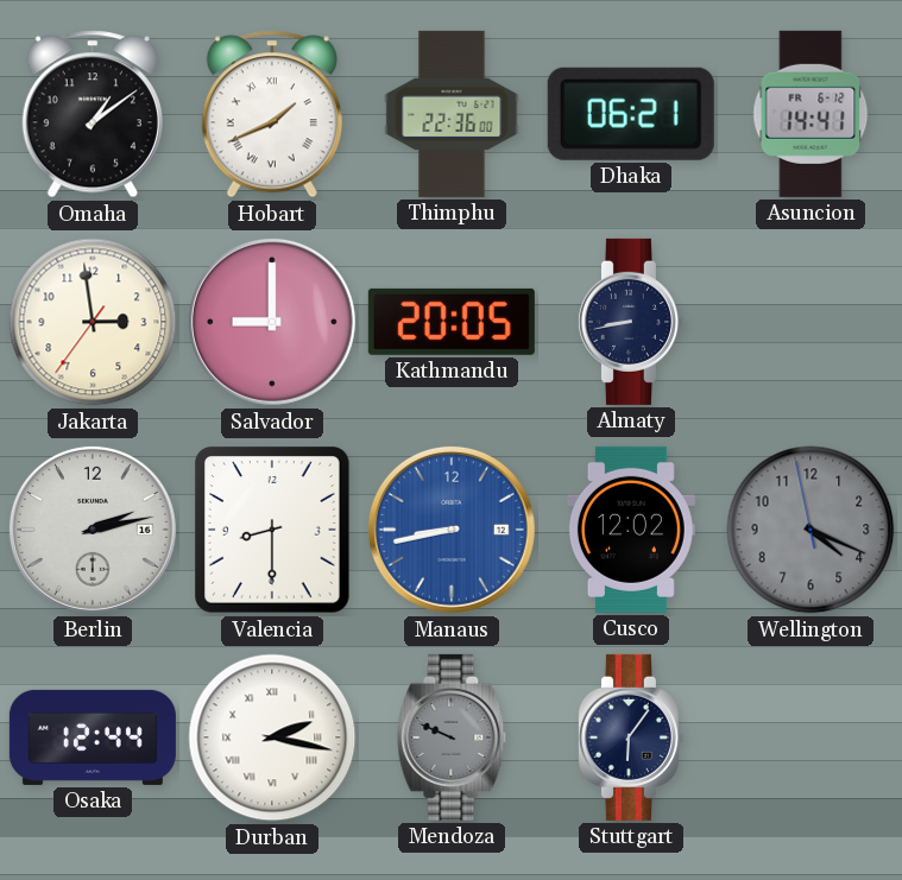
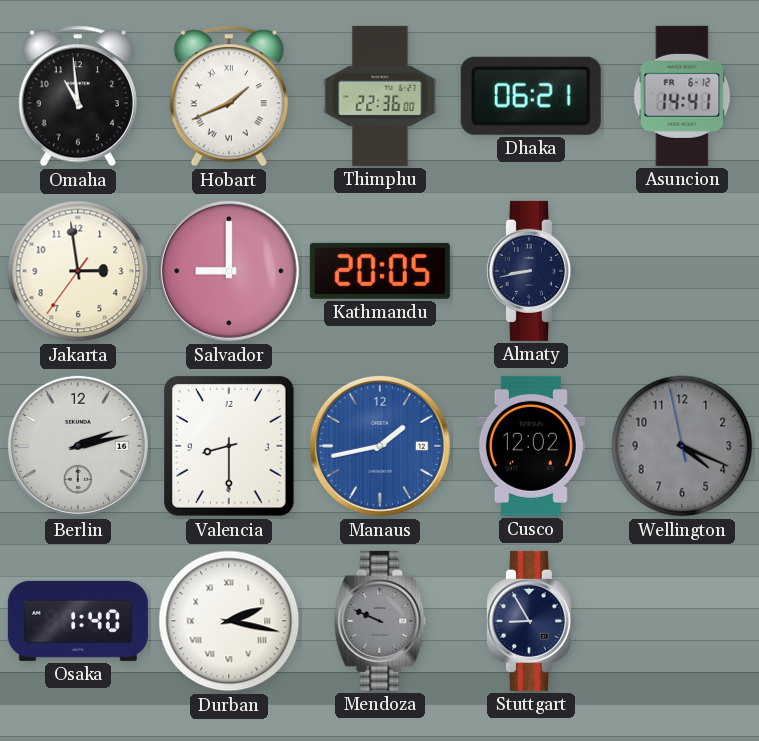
Omaha: 1:09 -> 10:59 (78, 96)
Manaus: 8:43 -> 1:43 (380, 446)
Osaka: 12:44 -> 1:40 (78, 621)
Stuttgart: 6:06 -> 8:55 (530, 621)
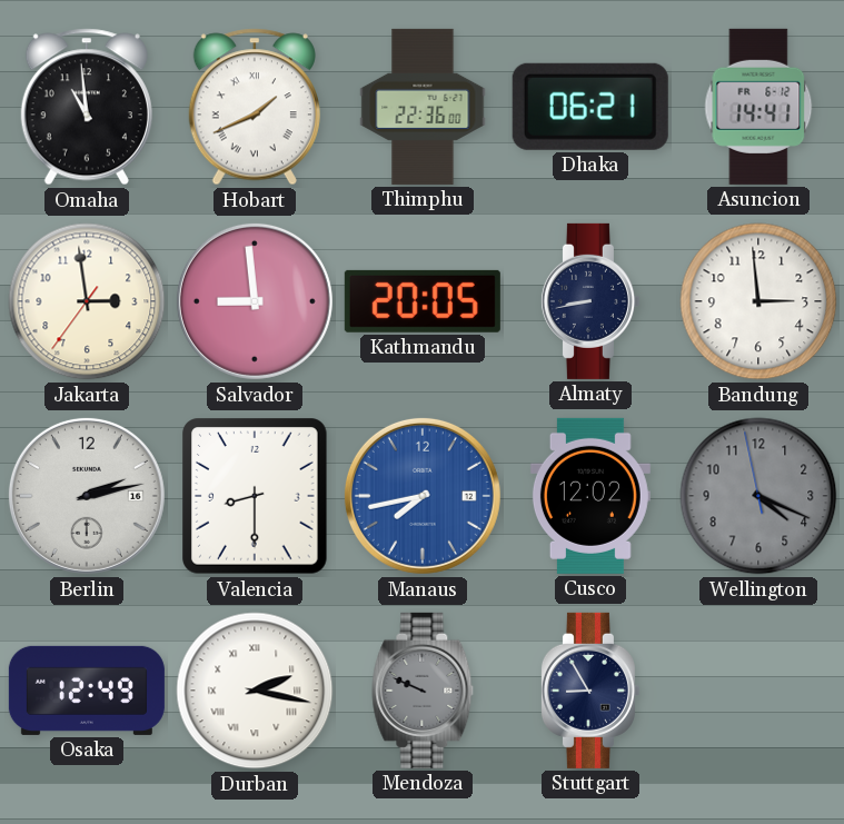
Salvador: 9:00 -> 8:59 (255, 301)
Bandung: none -> 2:59 (758, 301)
Manaus: 1:43 -> 7:43 (423, 496)
Osaka: 1:40 -> 12:49 (87, 691)
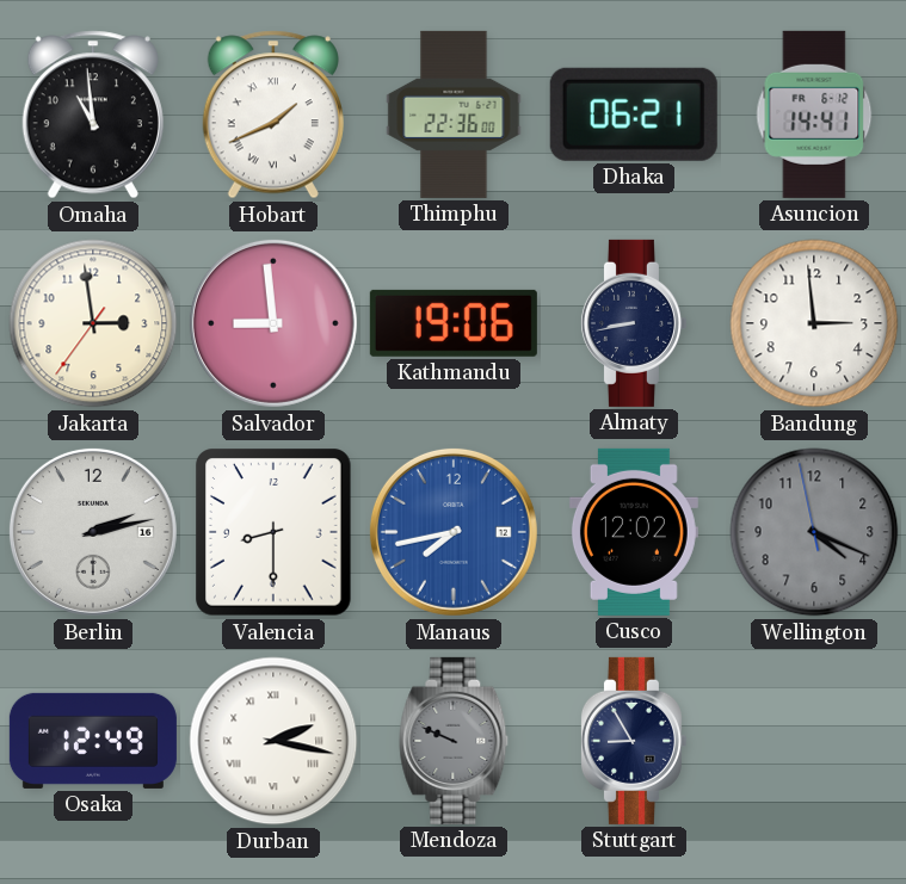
Kathmandu: 20:05 -> 19:06 (454, 323)
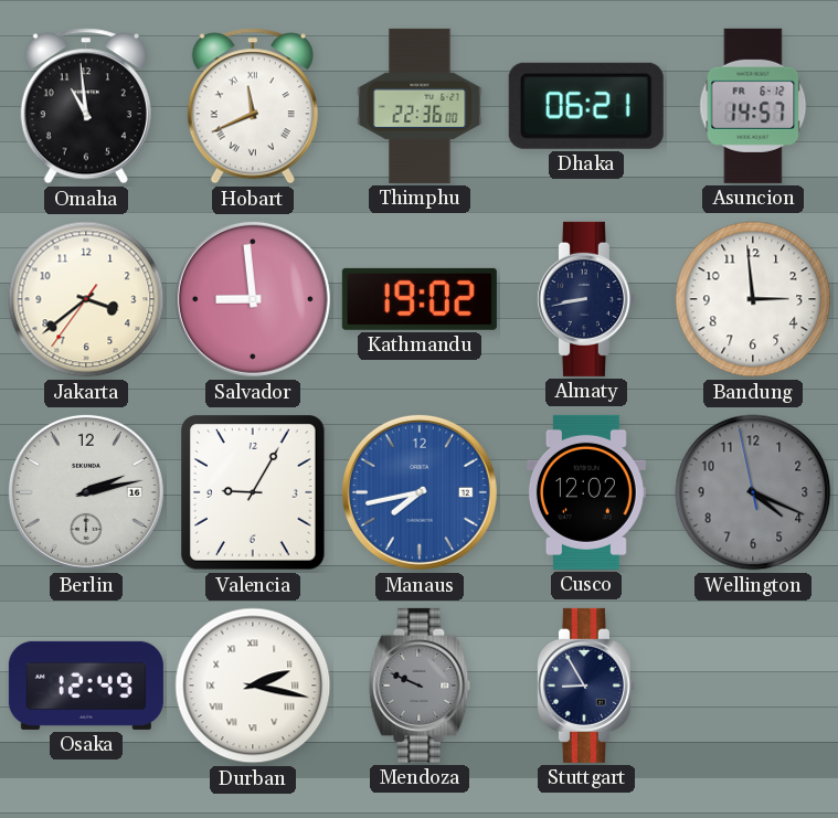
Hobart: 1:41 -> 11:41 (253, 106)
Asuncion: 14:41 -> 14:57 (753, 106)
Jakarta: 2:58 -> 3:38 (86, 299)
Kathmandu: 19:06 -> 19:02 (420, 299)
Valencia: 8:30 -> 9:05 (254, 492)
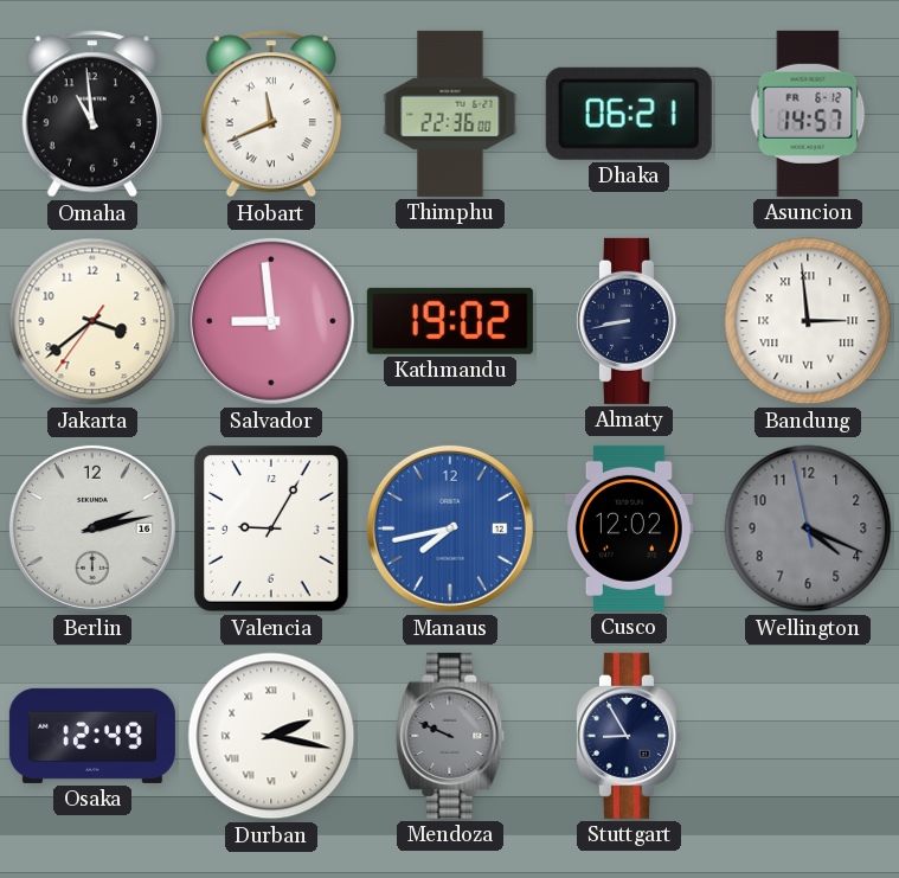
Bandung numerals: Arabic -> Roman (808, 321)
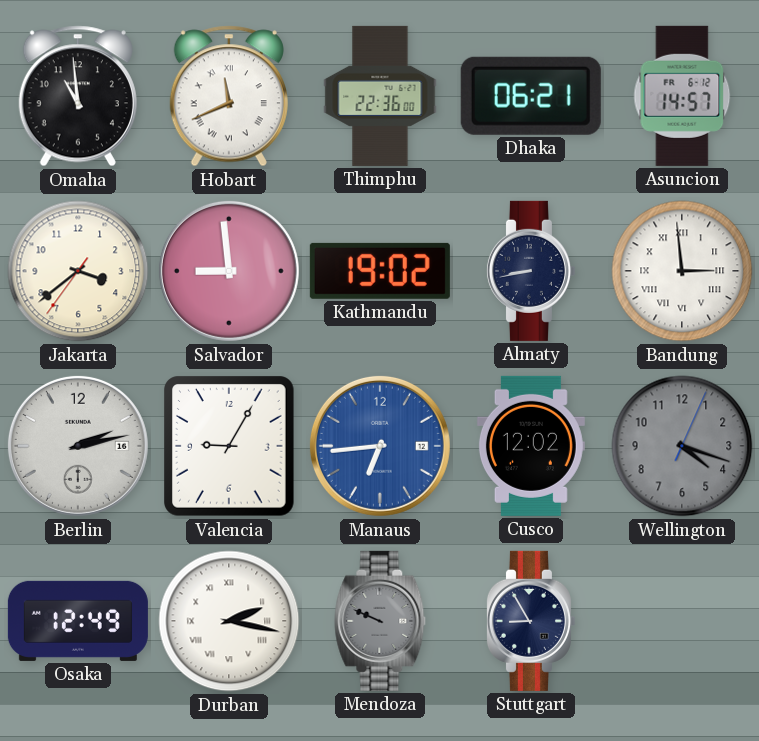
Manaus: 7:43 -> 6:44 (380, 446)
Wellington: 4:18:58 -> 4:18:04 (682, 446)
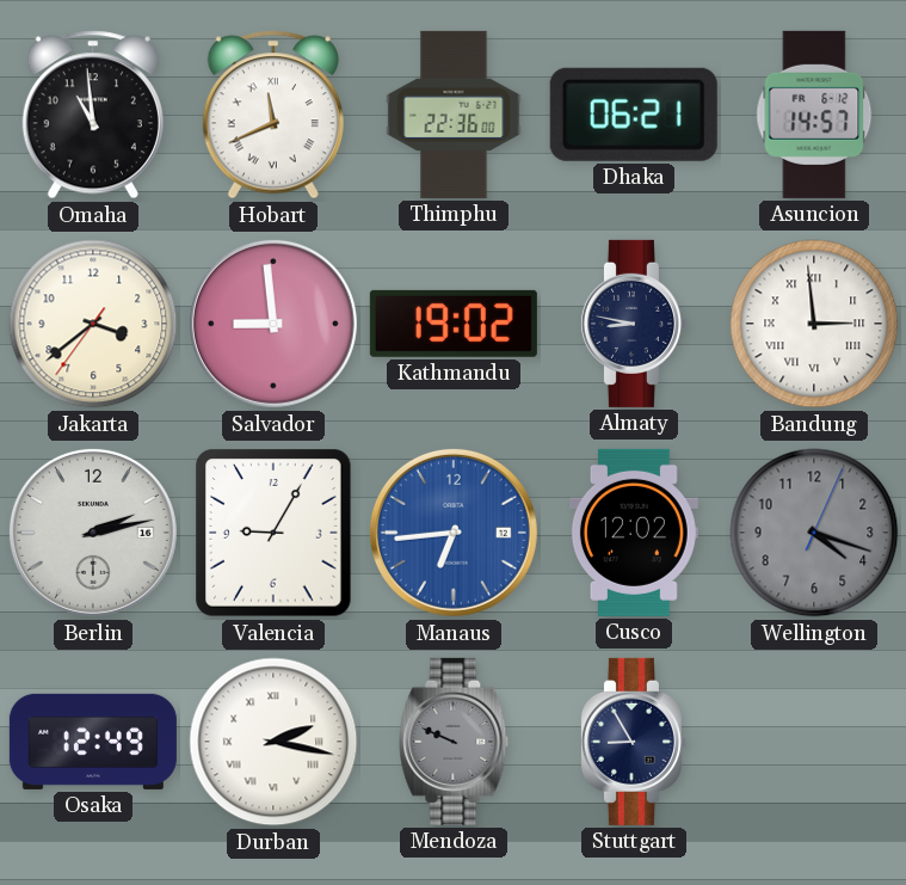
Almaty: 8:43 -> 8:47 (633, 324)
